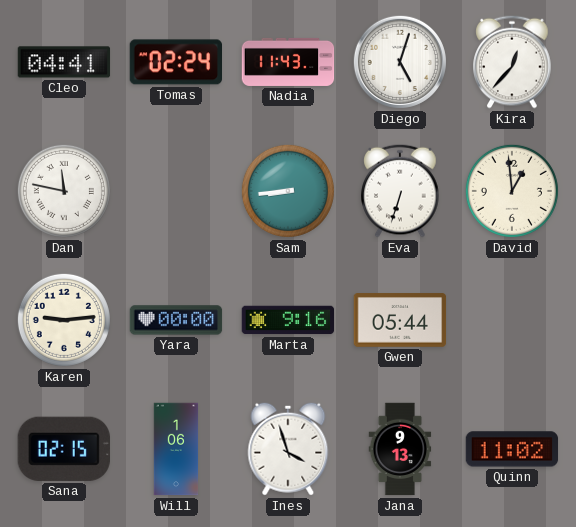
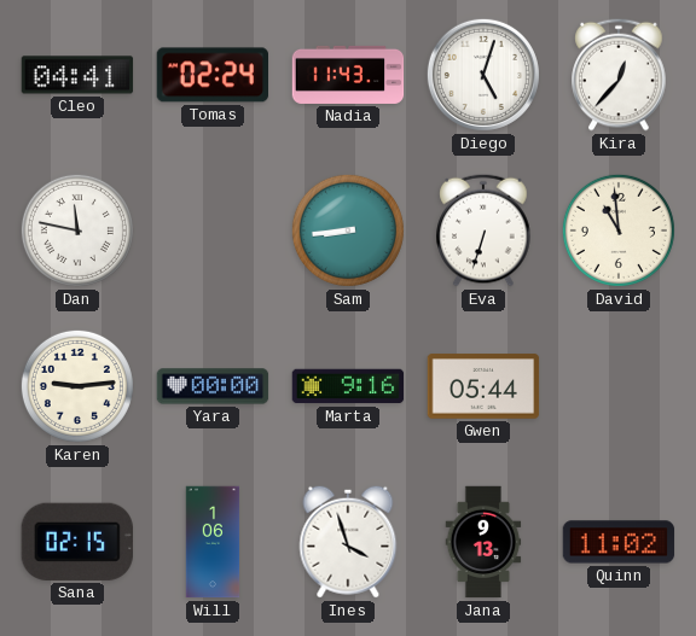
David: 12:59 -> 10:59 (619, 231)
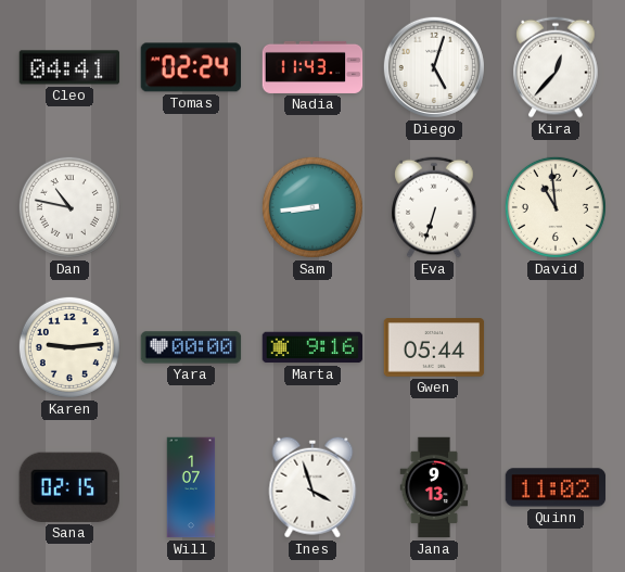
Dan: 11:47 -> 10:47 (69, 207)
Will: 1:06 -> 1:07 (191, 487)
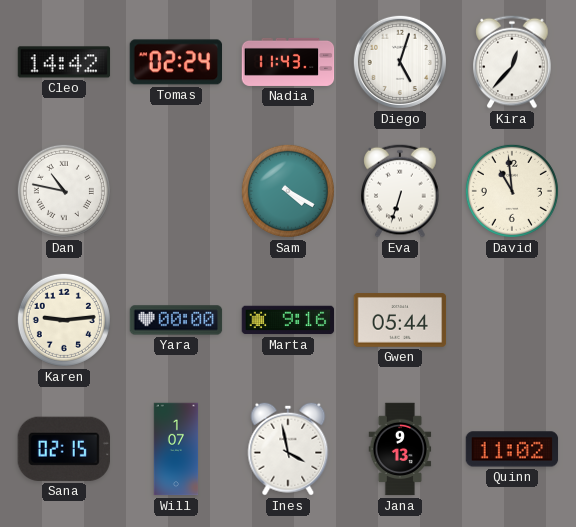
Cleo: 04:41 -> 14:42 (64, 62)
Sam: 8:44 -> 4:20 (288, 191)
Ines: 3:57 -> 3:58 (288, 449)
